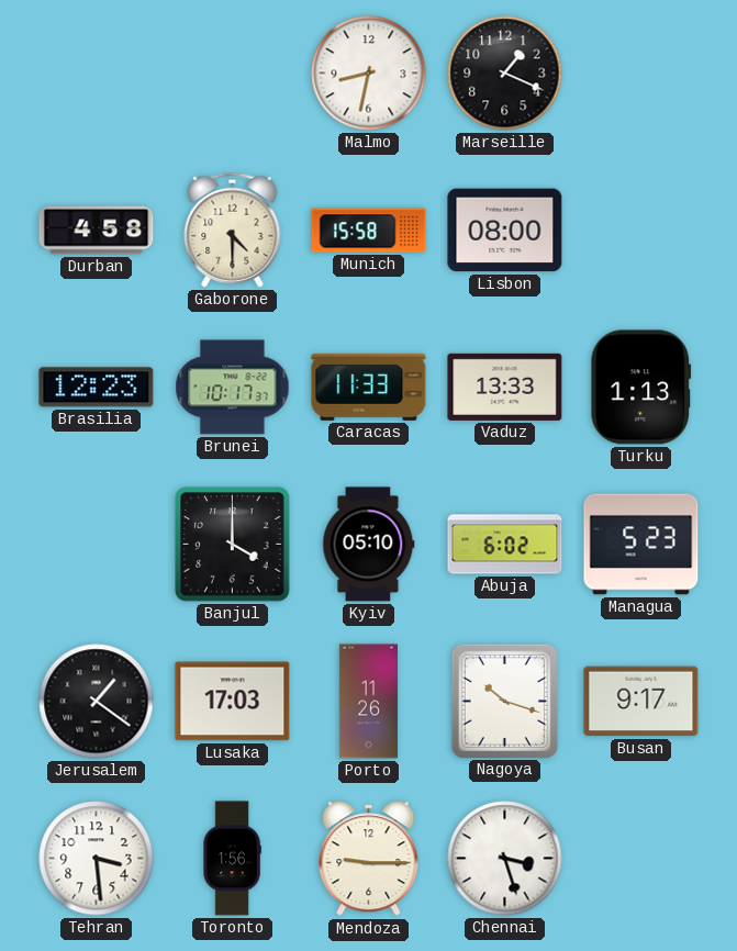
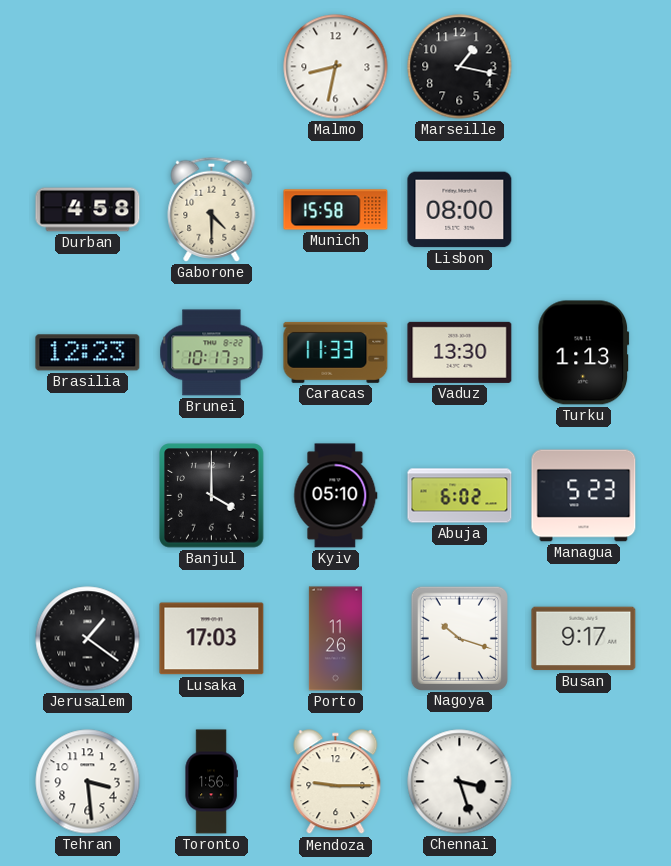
Marseille: 1:19 -> 1:17 (460, 67)
Vaduz: 13:33 -> 13:30 (460, 352)
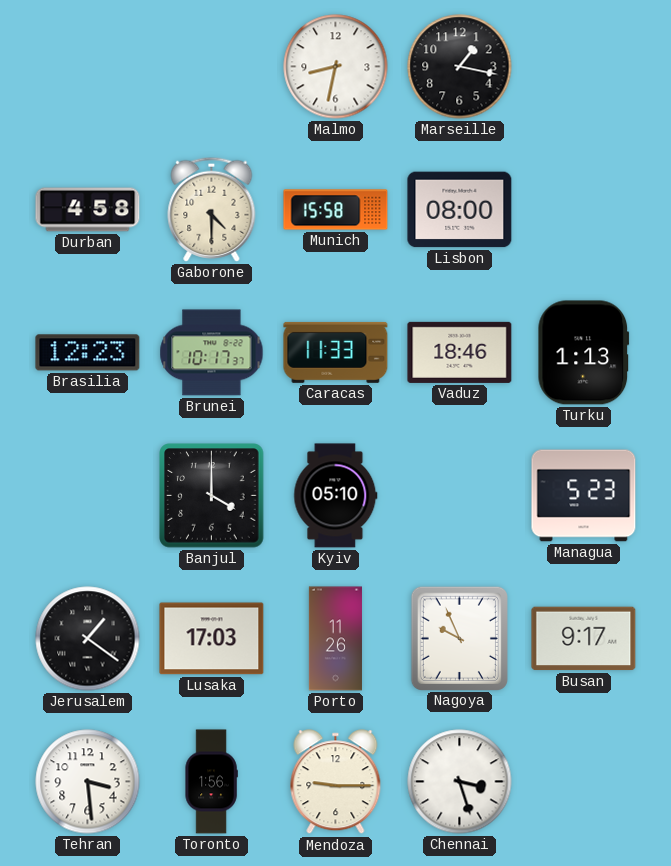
Vaduz: 13:30 -> 18:46 (460, 352)
Abuja: 6:02 -> none (460, 496)
Nagoya: 10:18 -> 9:56 (459, 638)
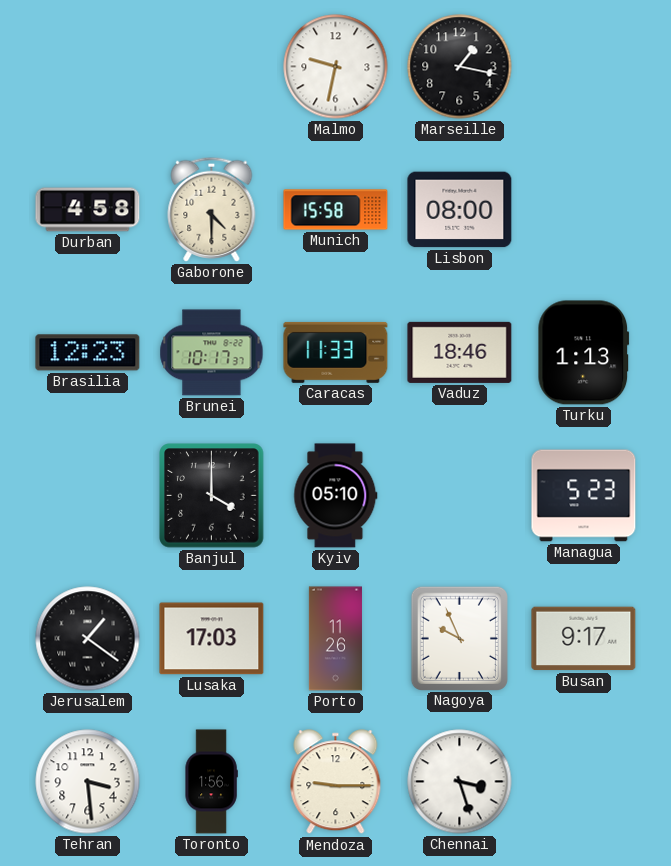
Malmo: 8:32 -> 9:32 (336, 67)
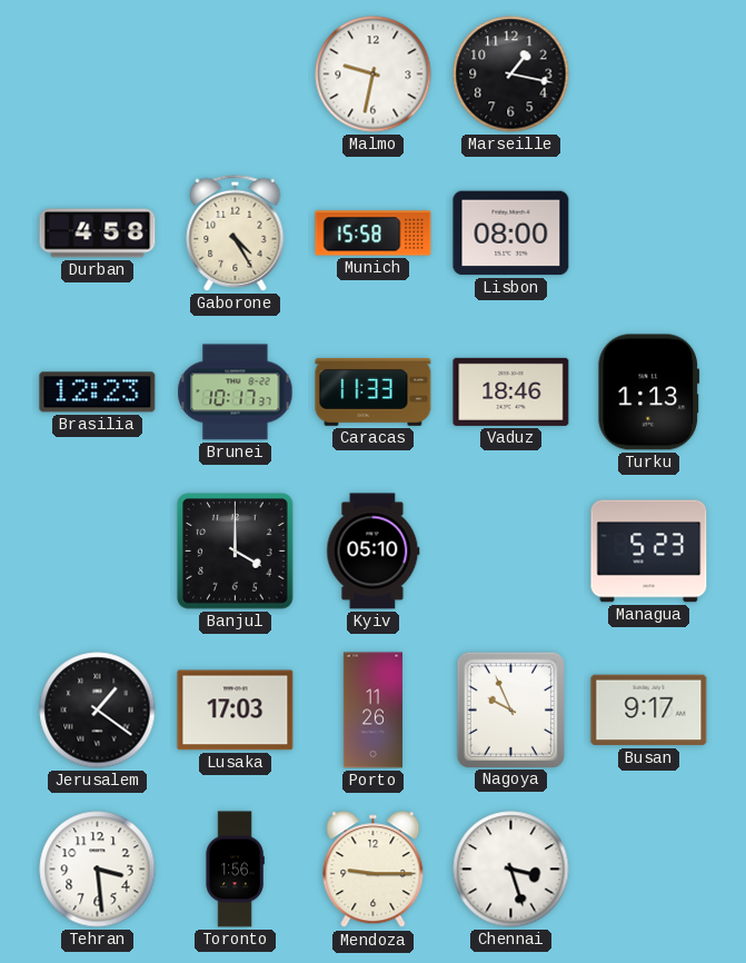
Gaborone: 4:30 -> 4:25 (236, 232)
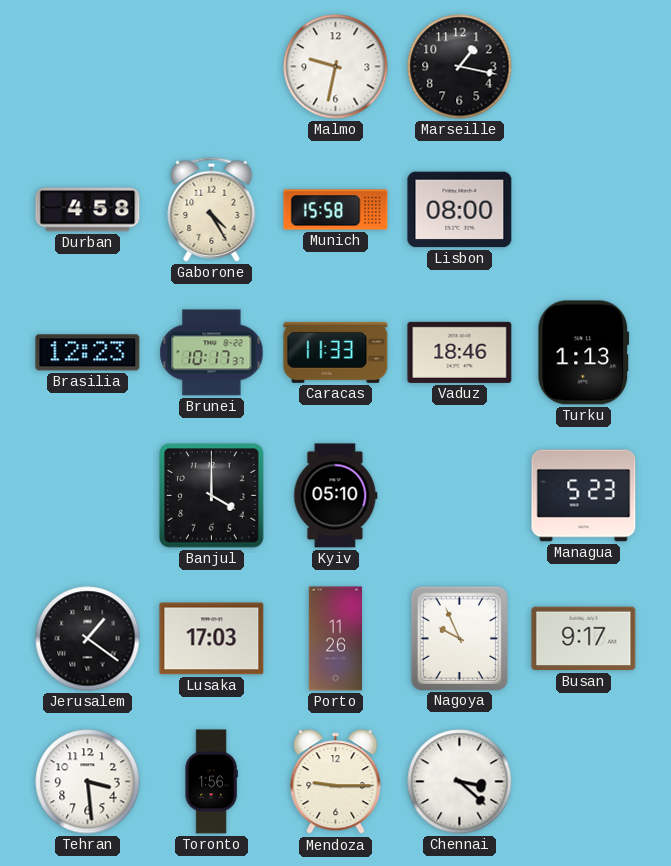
Chennai: 3:27 -> 3:22 (460, 782)
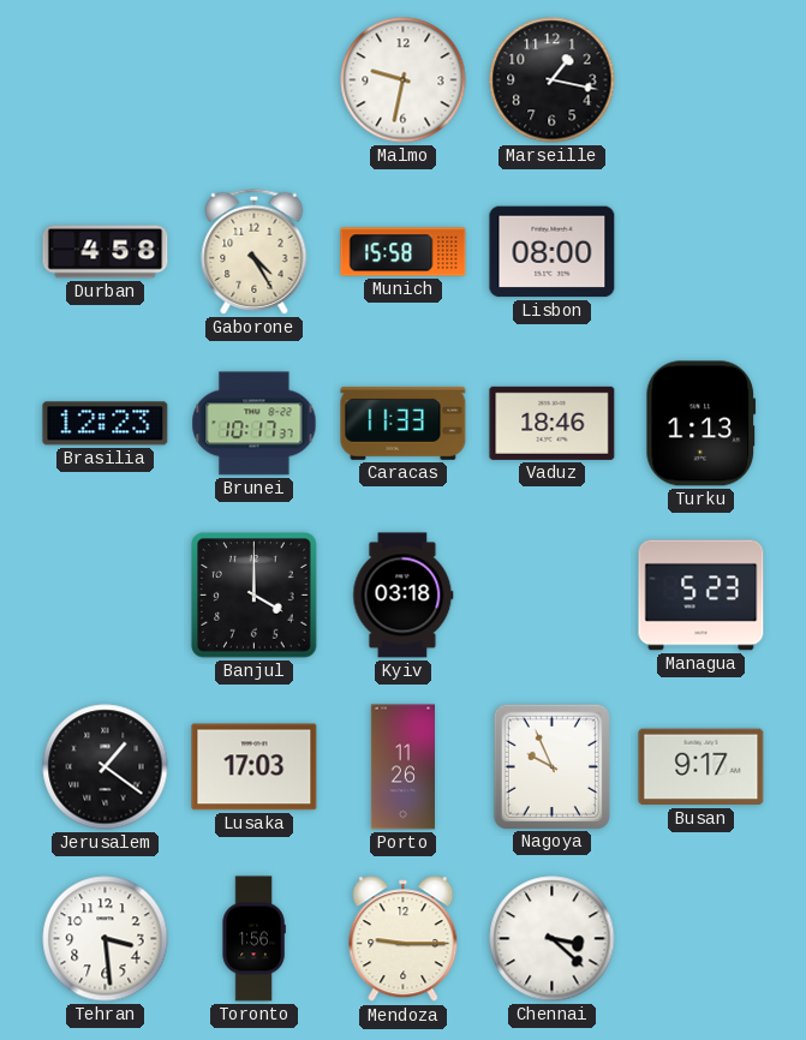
Kyiv: 05:10 -> 03:18 (404, 596)
